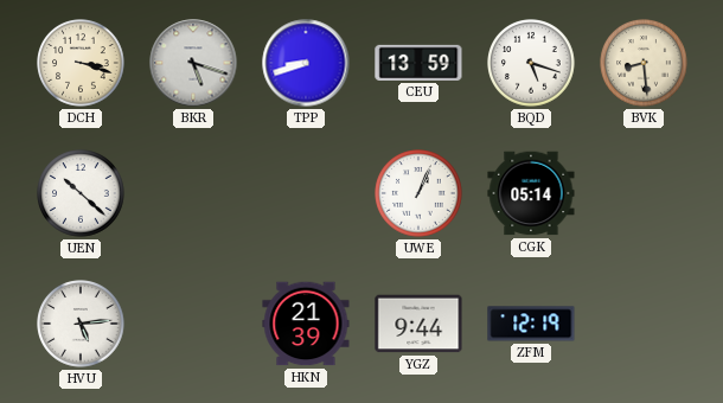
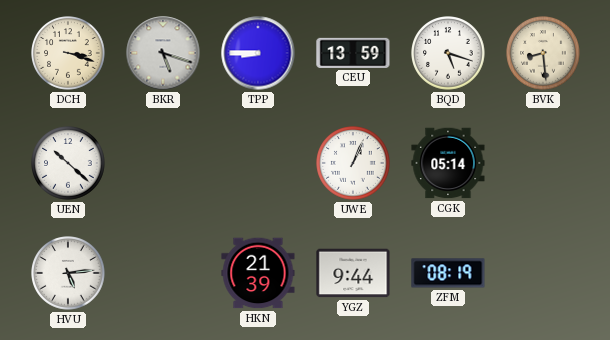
TPP: 8:42 -> 8:45 (258, 53)
ZFM: 12:19 -> 08:19 (448, 273)
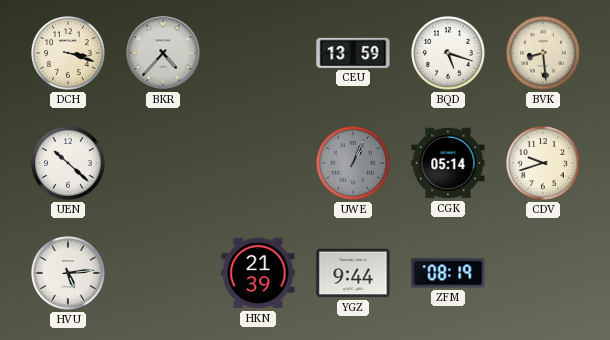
BKR: 5:18 -> 4:37 (163, 53)
TPP: 8:45 -> none (258, 53)
UWE dial: white -> grey (353, 163)
CDV: none -> 9:42 (543, 163)
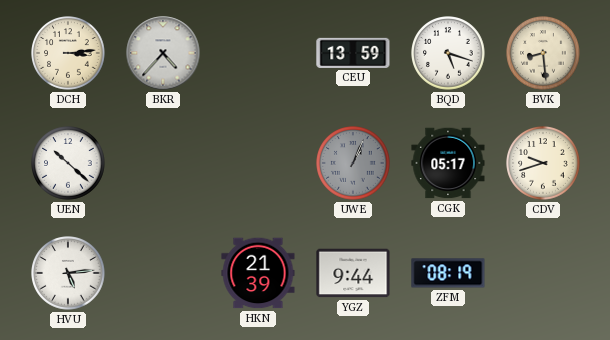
DCH: 3:18 -> 3:14 (68, 53)
CGK: 05:14 -> 05:17 (448, 163)
